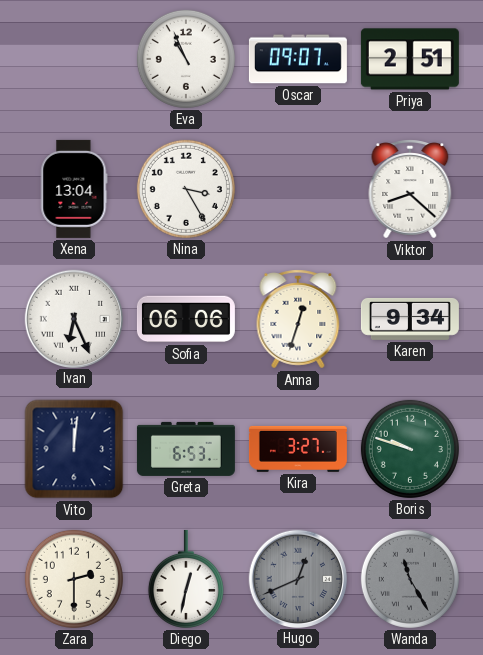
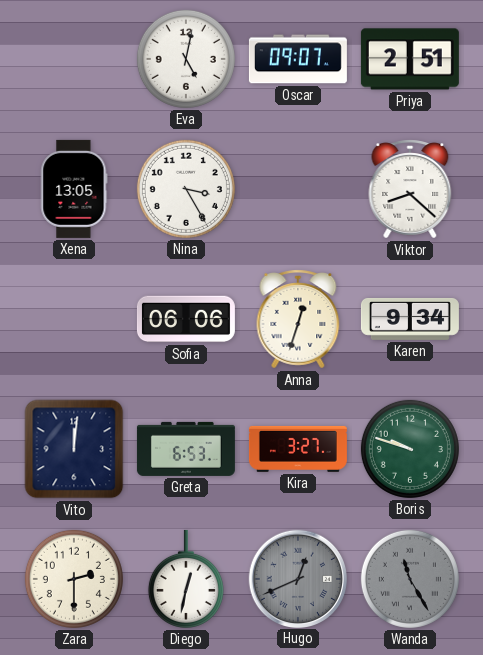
Eva: 10:56 -> 5:02 (186, 59)
Xena: 13:04 -> 13:05 (74, 189)
Ivan: 6:26 -> none (73, 318)
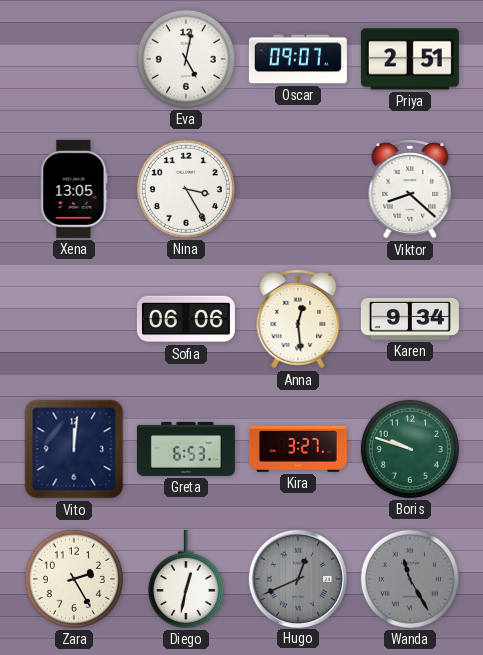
Anna: 12:33 -> 12:29 (298, 319)
Zara: 2:30 -> 2:25 (74, 579)
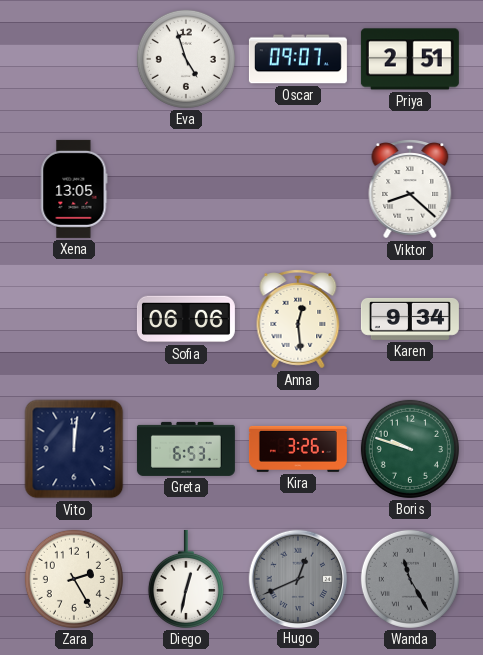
Eva: 5:02 -> 4:57 (186, 59)
Nina: 3:25 -> none (186, 189)
Kira: 3:27 -> 3:26 (298, 449)
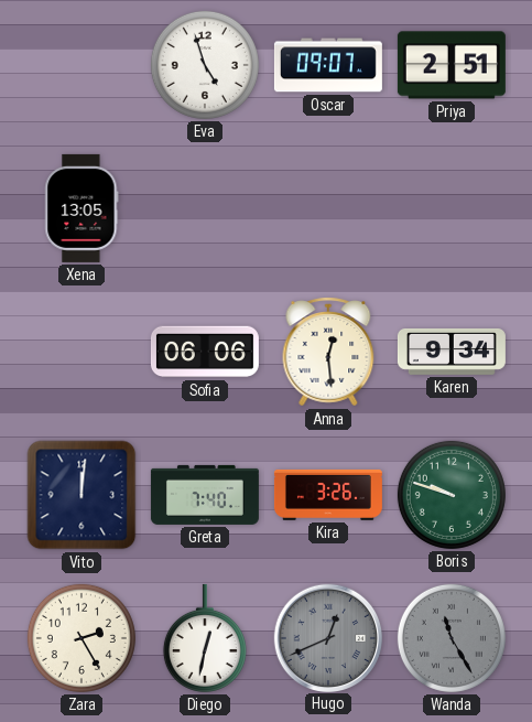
Viktor: 8:22 -> none (410, 189)
Greta: 6:53 -> 7:40 (205, 495)
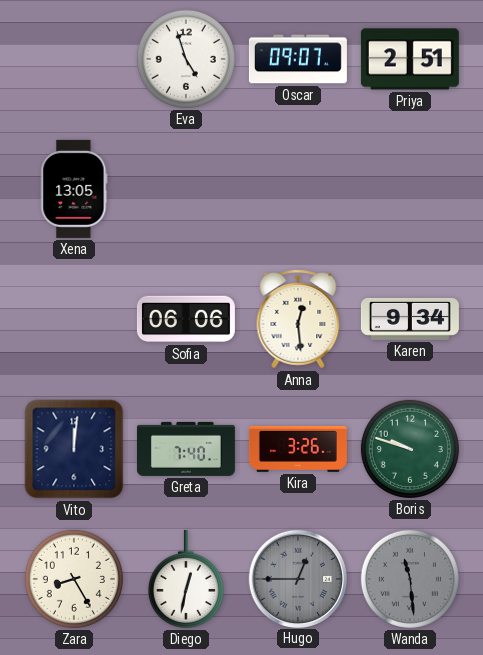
Zara: 2:25 -> 8:25 (74, 579)
Hugo: 12:41 -> 12:45 (297, 578)
Wanda: 11:25 -> 11:29 (410, 579)
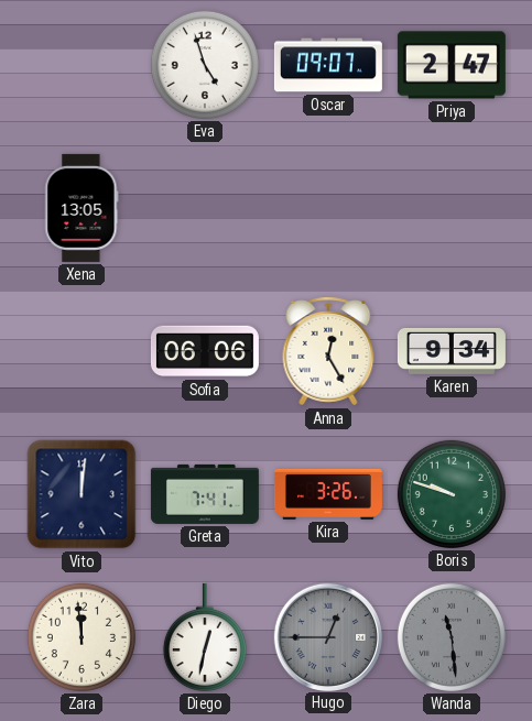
Priya: 2:51 -> 2:47 (452, 65)
Anna: 12:29 -> 12:25 (328, 351)
Greta: 7:40 -> 7:41 (205, 494)
Zara: 8:25 -> 11:59 (82, 637)
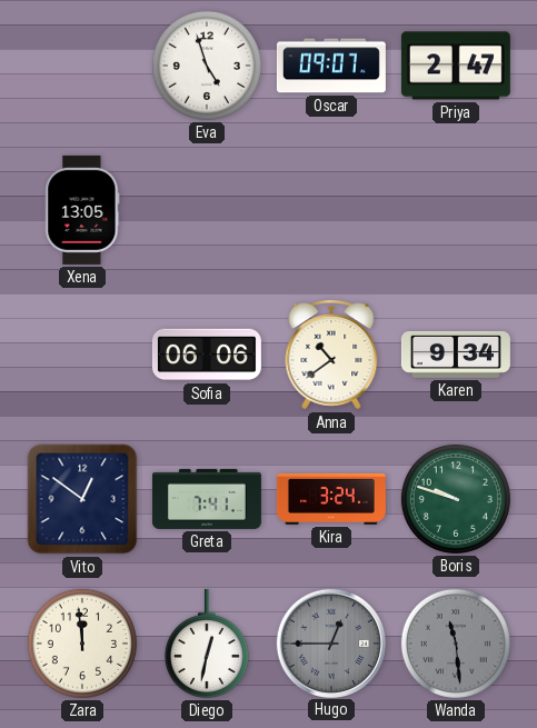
Anna: 12:25 -> 10:39 (331, 355)
Vito: 12:01 -> 12:51 (82, 499)
Kira: 3:26 -> 3:24 (331, 499)
